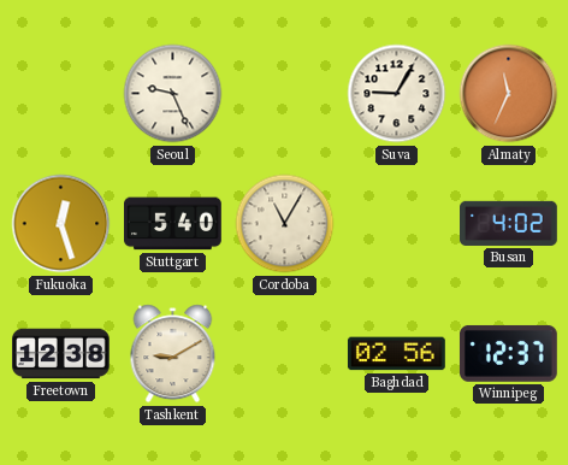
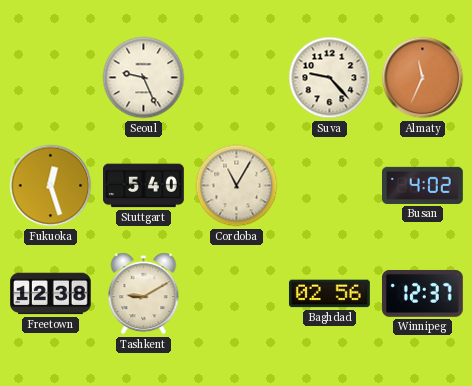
Suva: 9:05 -> 9:23 (330, 78)
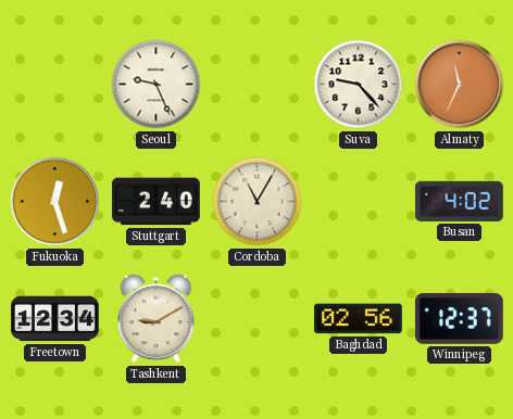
Stuttgart: 5:40 -> 2:40 (157, 202)
Freetown: 12:38 -> 12:34 (55, 319)
